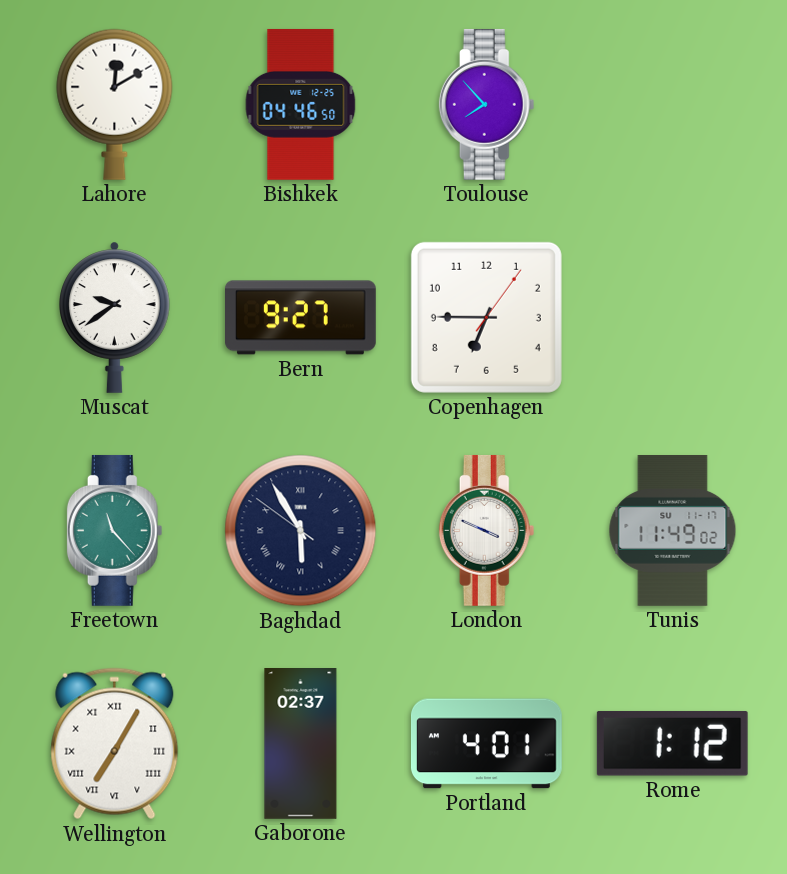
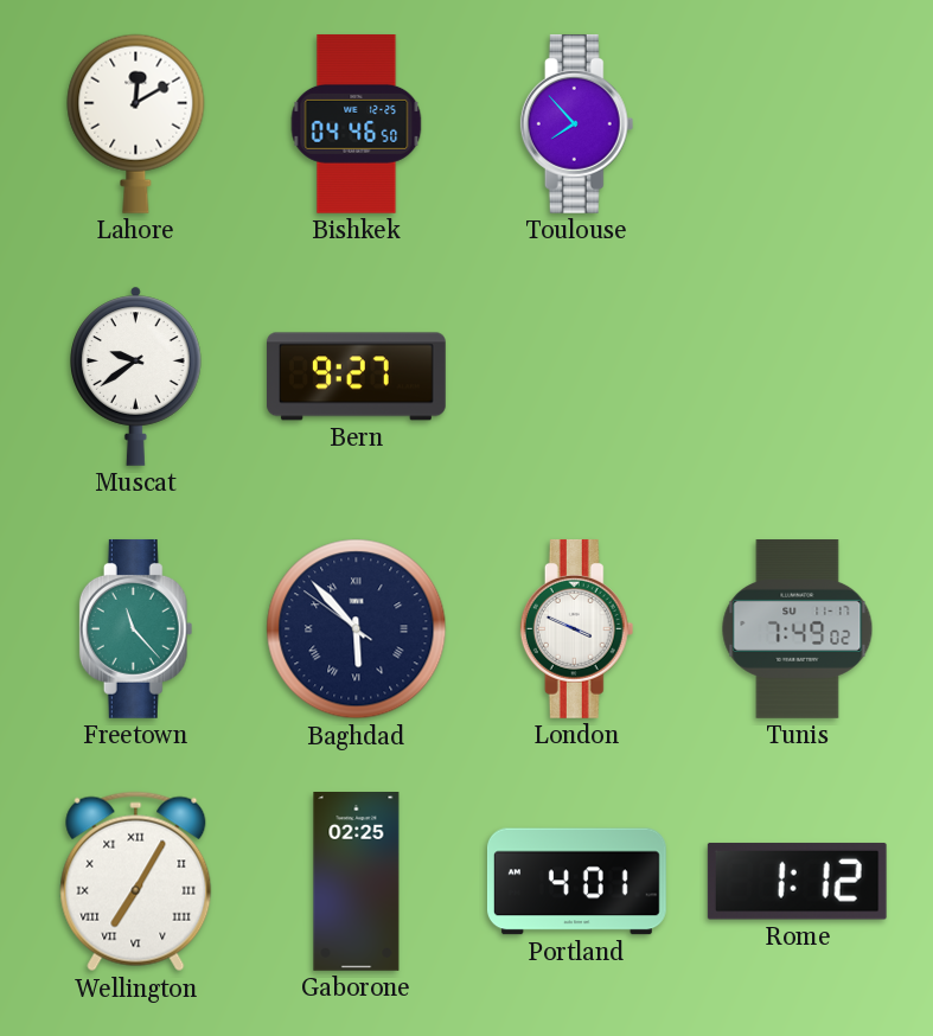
Copenhagen: 6:45 -> none (486, 317)
Baghdad: 5:54 -> 5:52 (357, 629)
Tunis: 11:49 -> 7:49 (798, 629)
Gaborone: 02:37 -> 02:25 (357, 882)
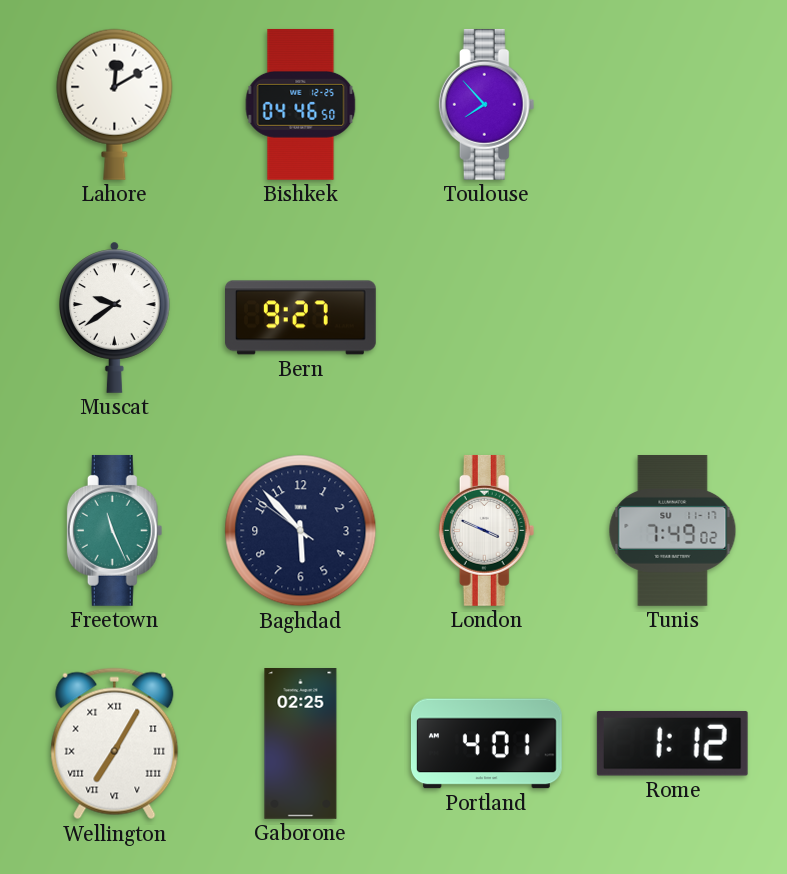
Freetown: 11:23 -> 11:26 (115, 530)
Baghdad numerals: Roman -> Arabic (301, 531)
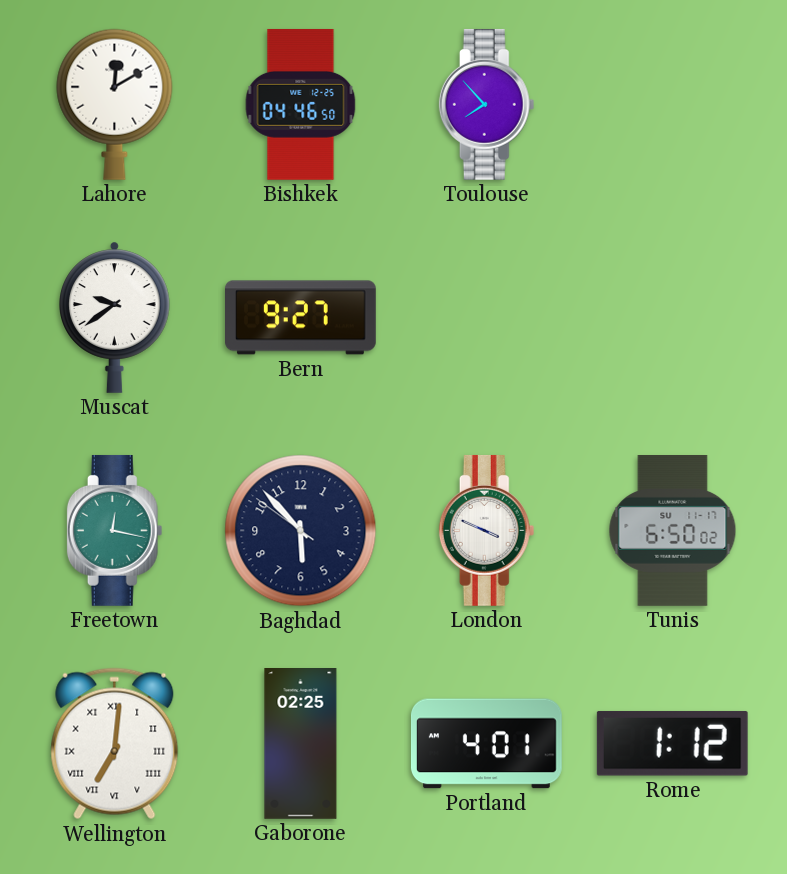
Freetown: 11:26 -> 12:17 (115, 530)
Tunis: 7:49 -> 6:50 (673, 531)
Wellington: 7:05 -> 7:01 (115, 744)
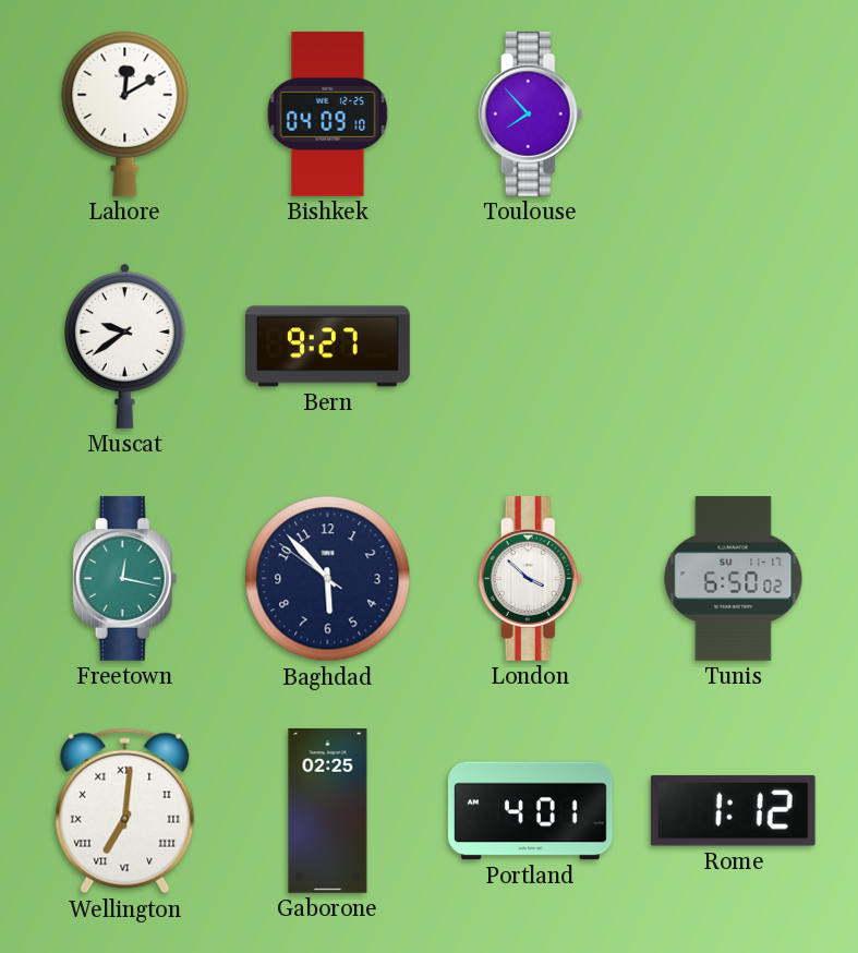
Bishkek: 04:46 -> 04:09 (328, 113)
London: 3:49 -> 3:52 (531, 578)
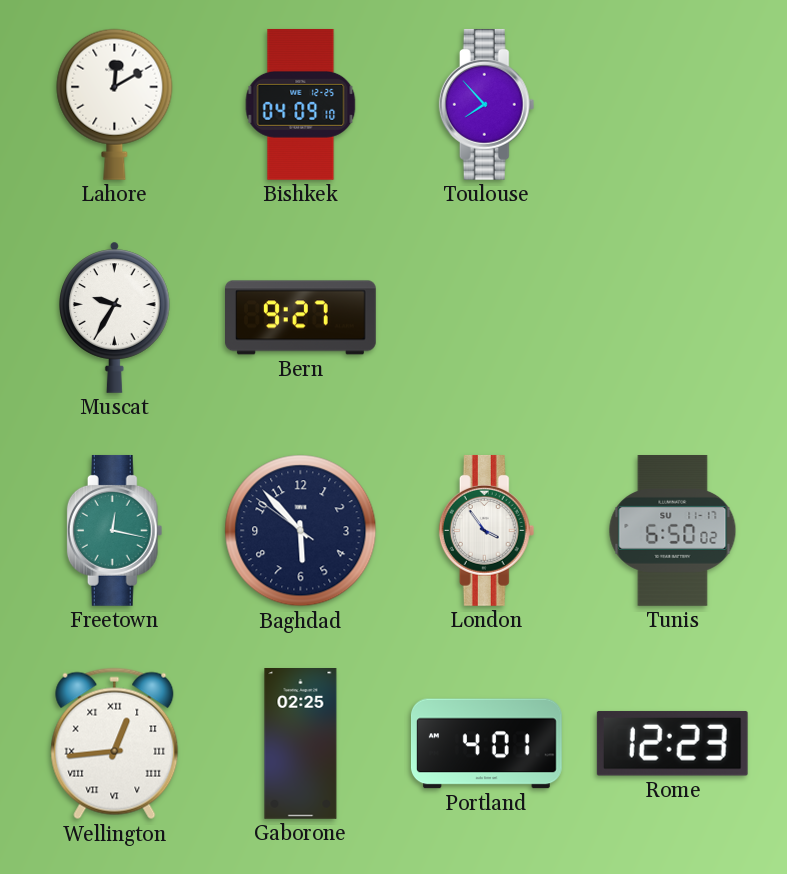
Muscat: 9:39 -> 9:35 (115, 317)
London: 3:52 -> 3:54 (487, 530)
Wellington: 7:01 -> 12:44 (115, 744)
Rome: 1:12 -> 12:23 (672, 743)
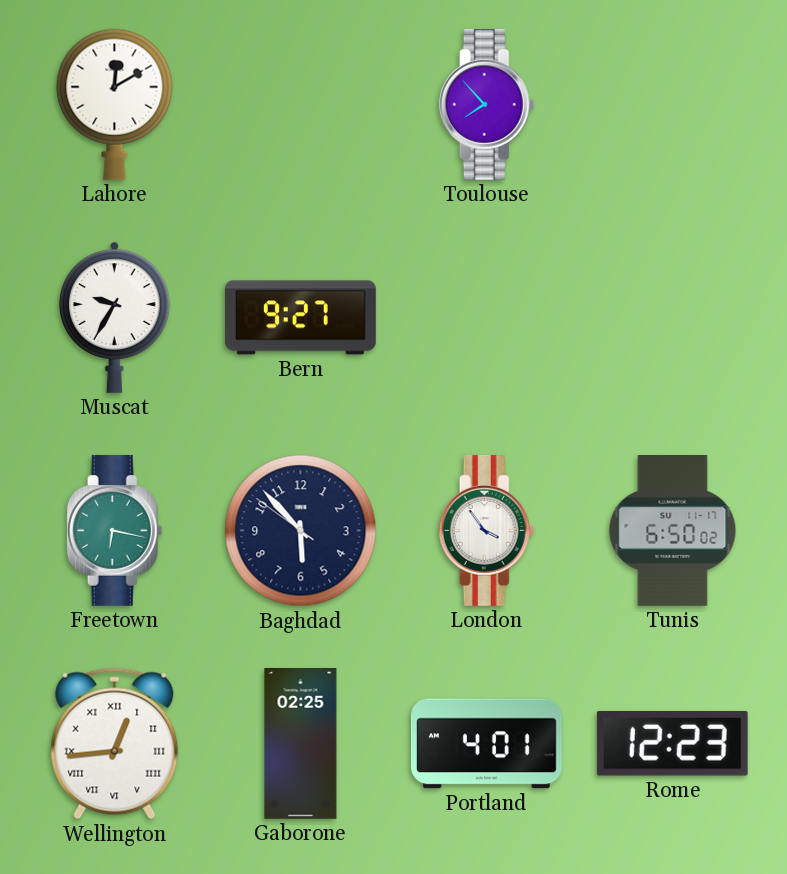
Bishkek: 04:09 -> none (301, 104)
Freetown: 12:17 -> 6:17 (115, 530)
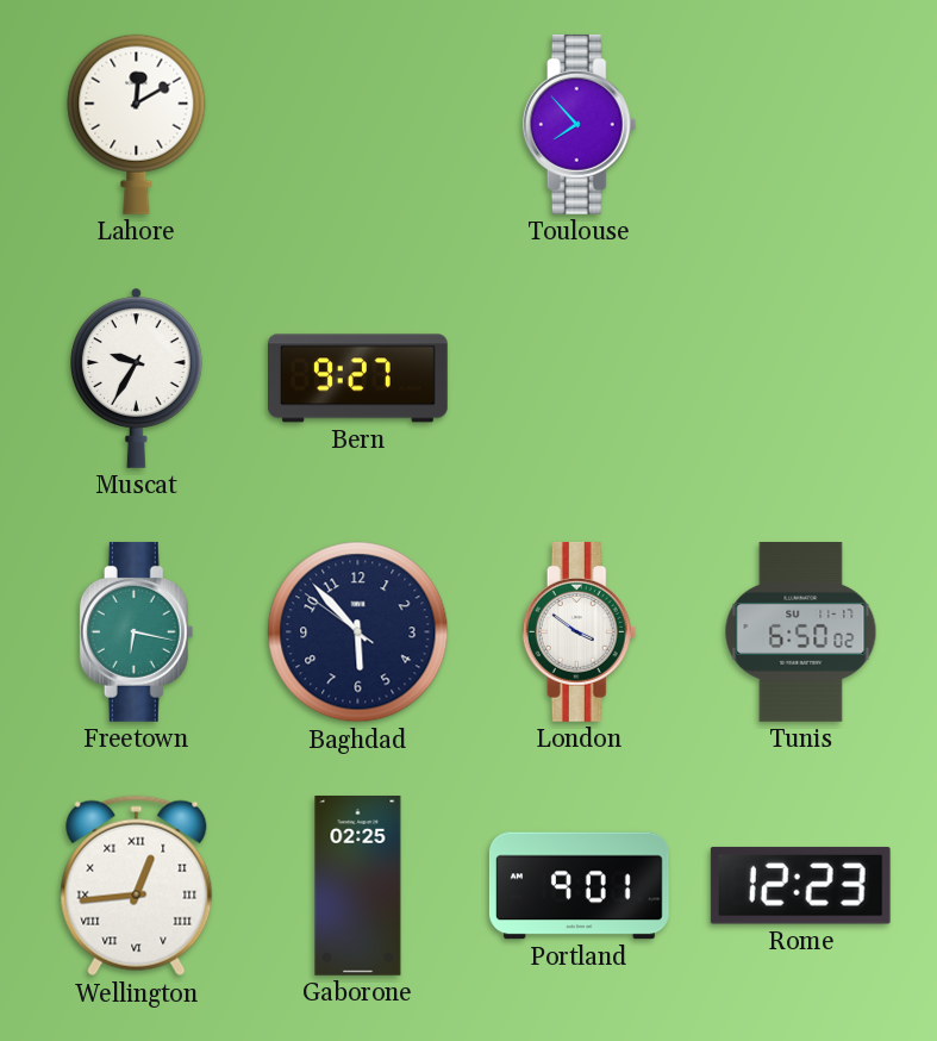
London: 3:54 -> 3:51 (580, 631)
Portland: 4:01 -> 9:01 (579, 886)
